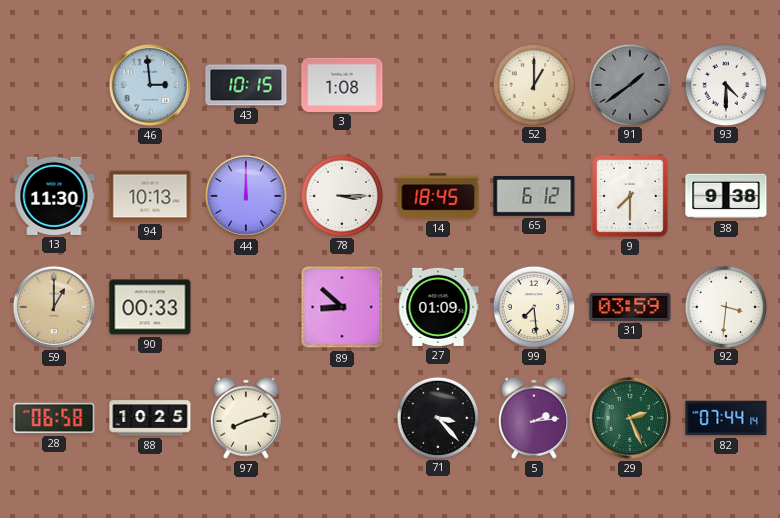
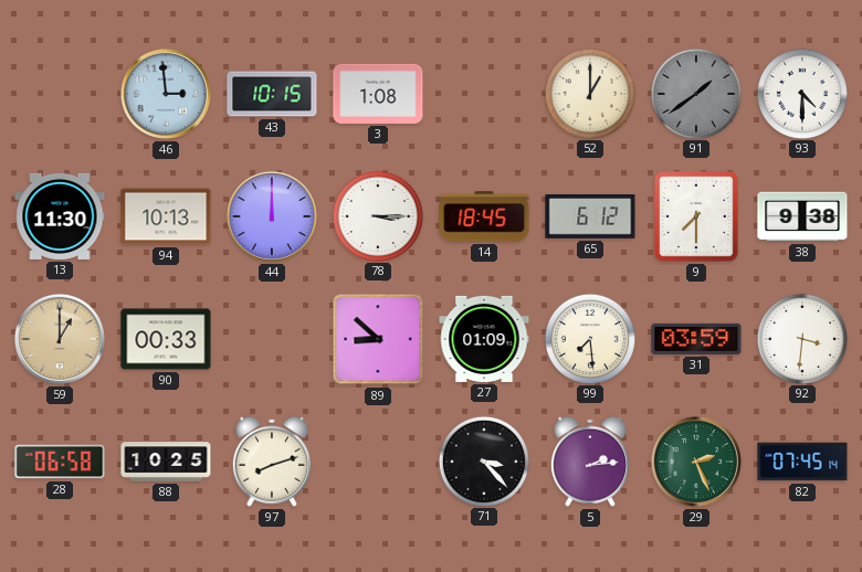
82: 07:44 -> 07:45 (802, 462)
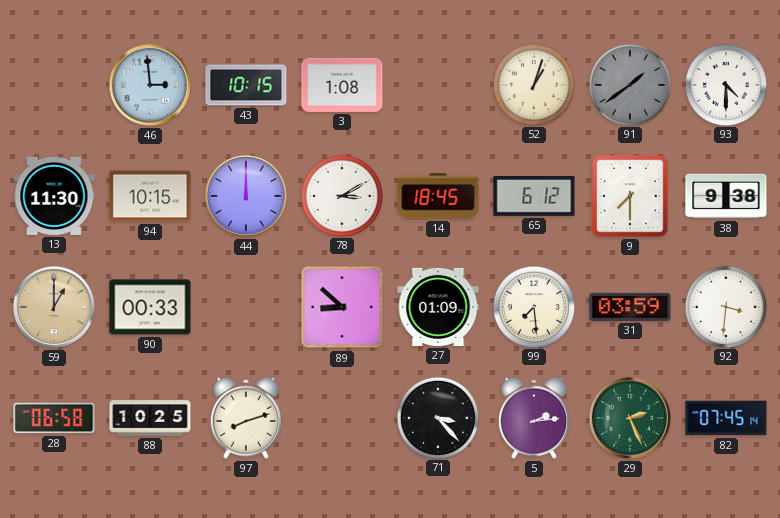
52: 1:00 -> 1:03 (533, 84)
94: 10:13 -> 10:15 (150, 196)
78: 3:15 -> 3:10 (341, 195)
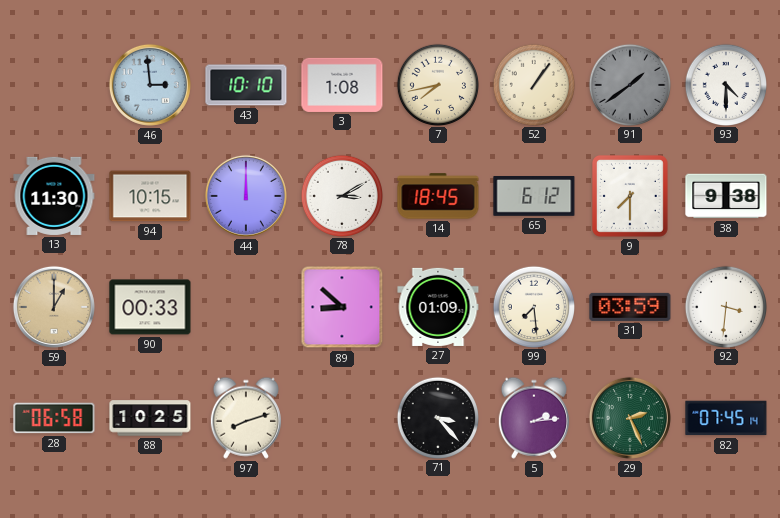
43: 10:15 -> 10:10 (246, 85)
7: none -> 7:43 (437, 84)
52: 1:03 -> 1:06 (533, 84)
